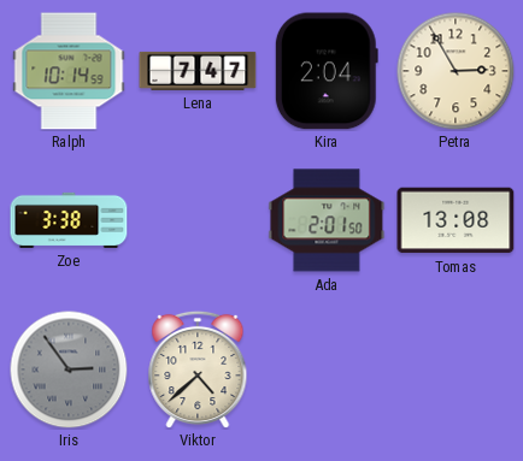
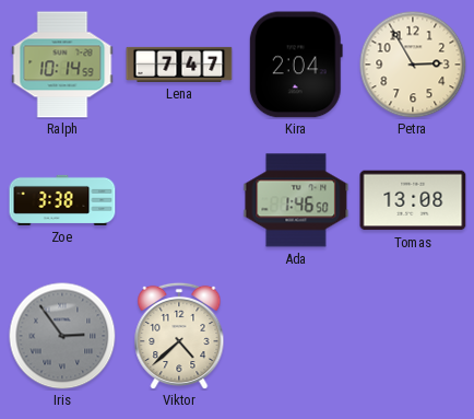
Ada: 2:01 -> 1:46 (296, 200)
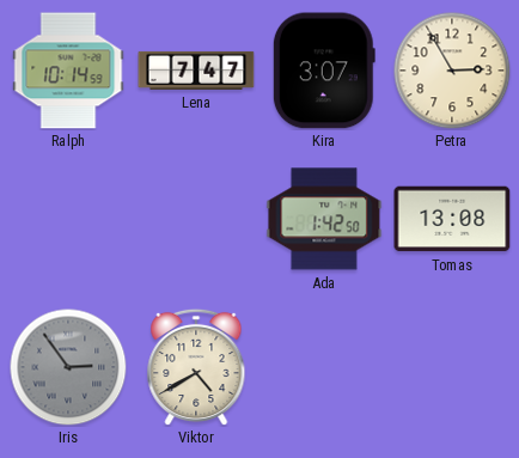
Kira: 2:04 -> 3:07 (324, 71)
Zoe: 3:38 -> none (62, 200)
Ada: 1:46 -> 1:42 (324, 219)
Viktor: 4:38 -> 4:40 (196, 367)
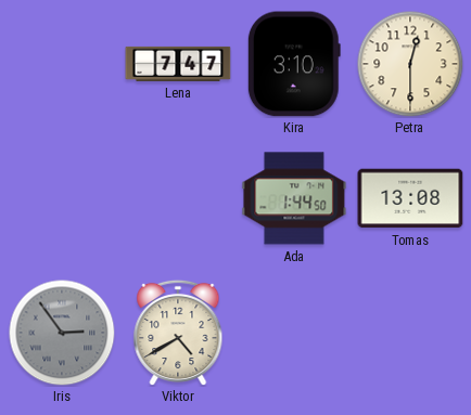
Ralph: 10:14 -> none (68, 71)
Kira: 3:07 -> 3:10 (294, 64)
Petra: 2:55 -> 12:30 (410, 64)
Ada: 1:42 -> 1:44 (294, 198)
